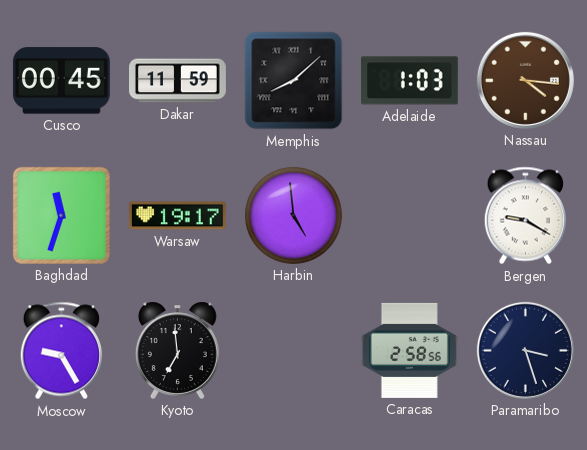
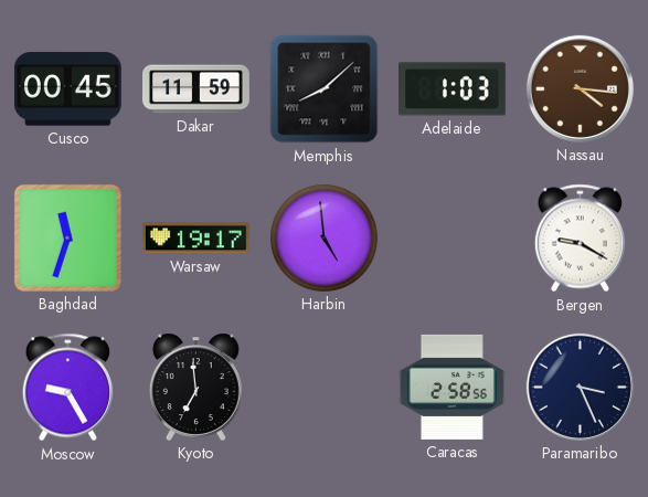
Paramaribo: 3:27 -> 3:26 (580, 387)
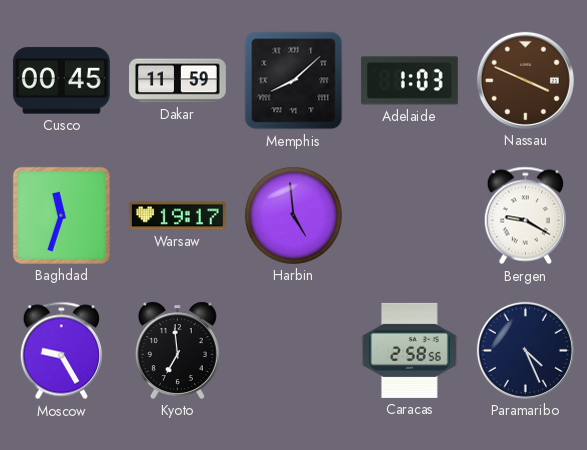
Nassau: 4:16 -> 3:49 (525, 80)
Paramaribo: 3:26 -> 4:26 (525, 350)
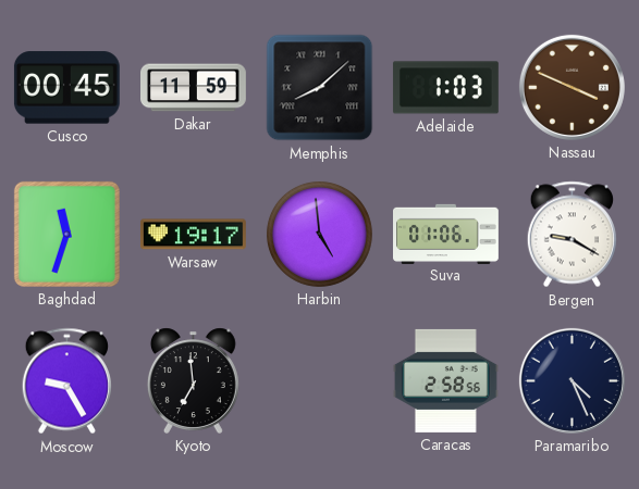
Suva: none -> 01:06 (446, 234)
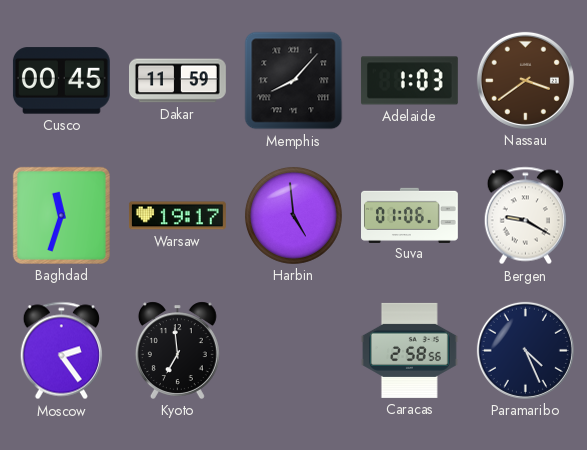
Memphis: 8:08 -> 8:07 (294, 81)
Nassau: 3:49 -> 3:39 (525, 80)
Moscow: 9:25 -> 2:24 (61, 351)
